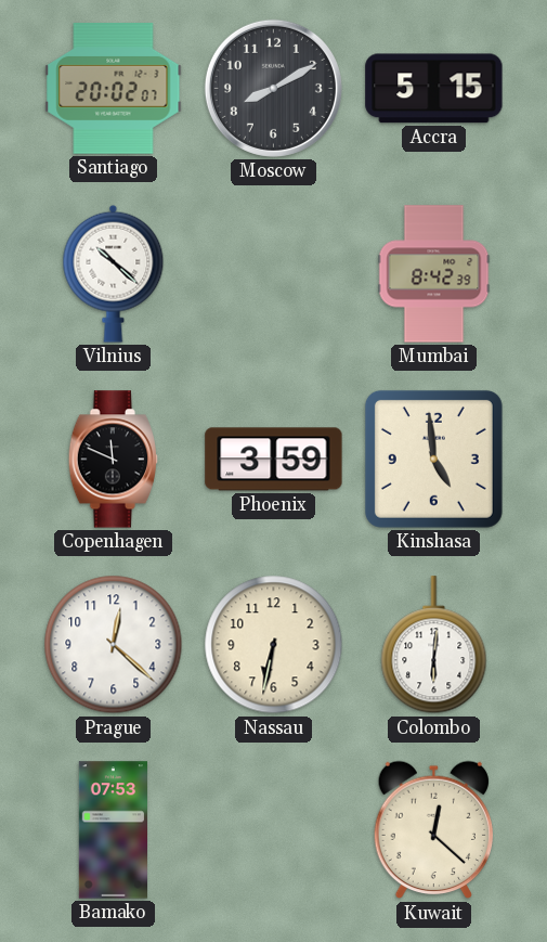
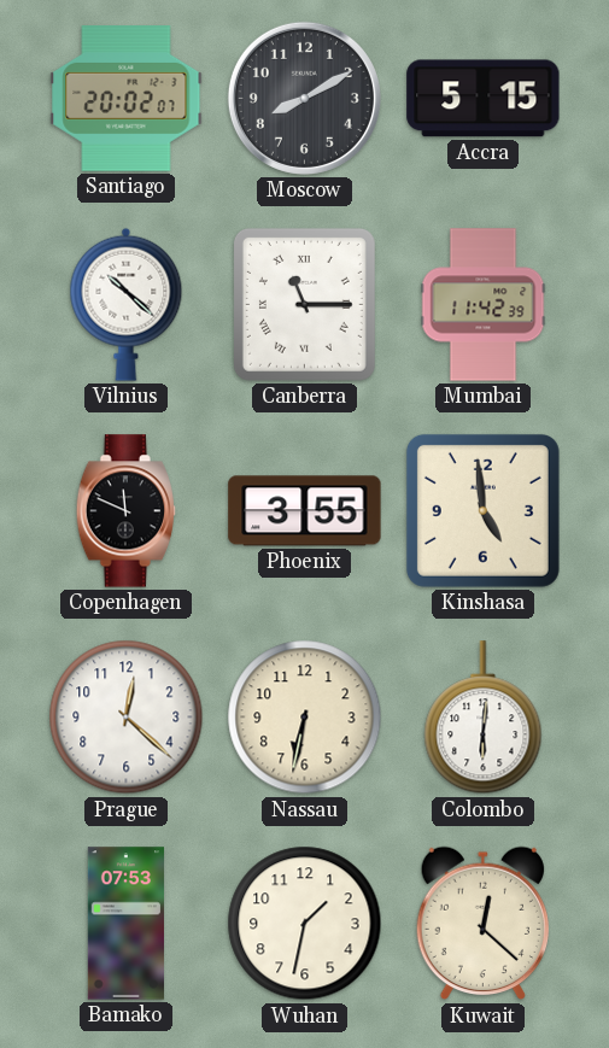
Canberra: none -> 11:15 (304, 304)
Mumbai: 8:42 -> 11:42 (484, 305)
Phoenix: 3:59 -> 3:55 (305, 511)
Wuhan: none -> 1:32 (305, 924)
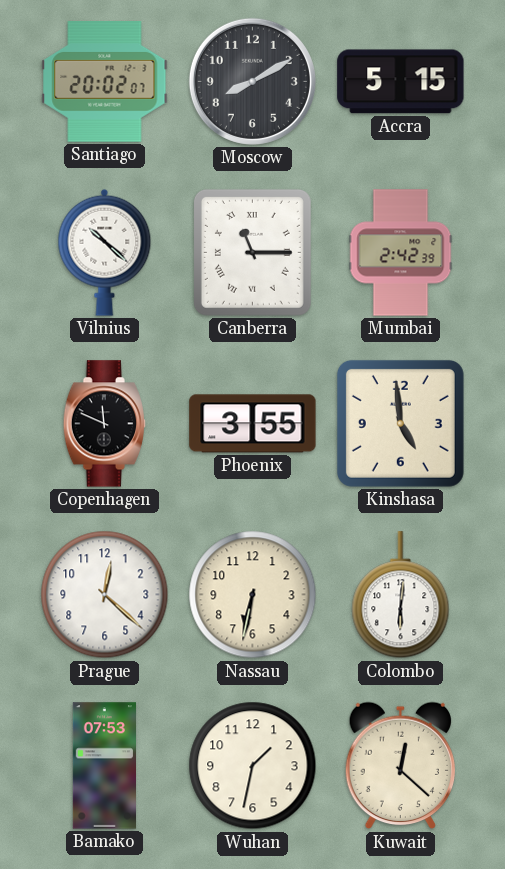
Mumbai: 11:42 -> 2:42 (401, 253)
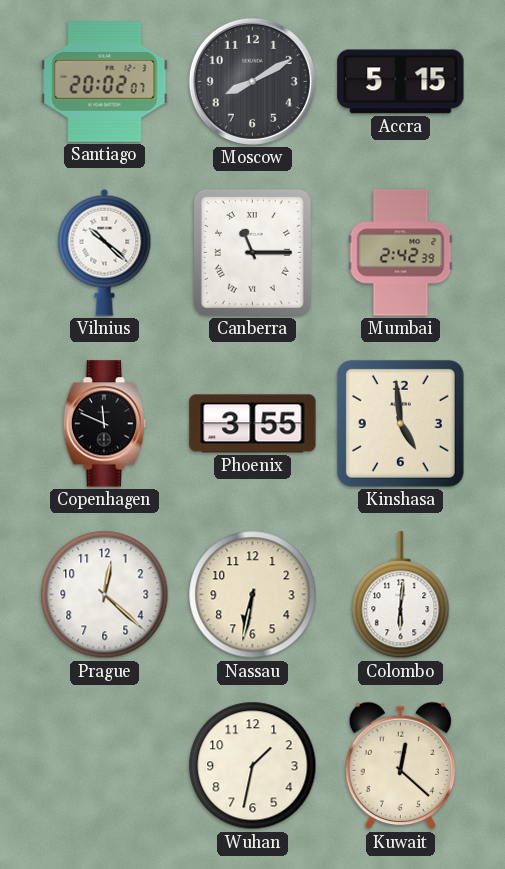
Bamako: 07:53 -> none (104, 766)
